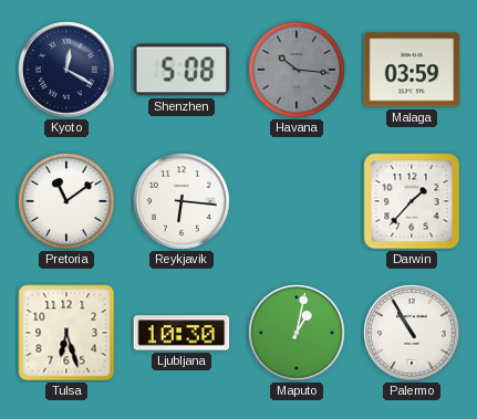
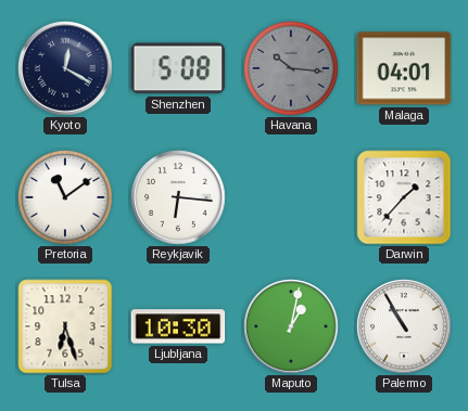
Malaga: 03:59 -> 04:01 (404, 68)
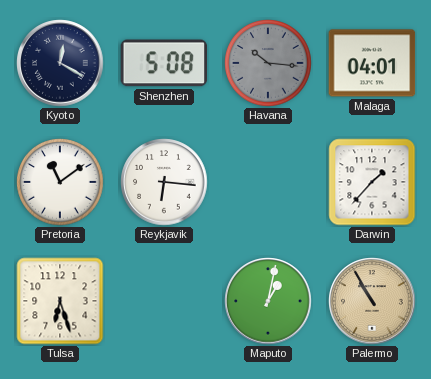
Ljubljana: 10:30 -> none (178, 326)
Palermo dial: white -> champagne (372, 301)
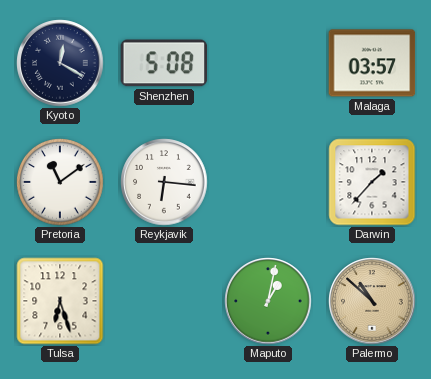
Havana: 10:16 -> none (268, 63)
Malaga: 04:01 -> 03:57 (372, 63)
Palermo: 10:55 -> 10:52 (372, 301)
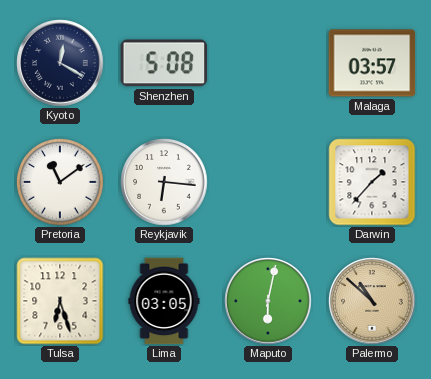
Lima: none -> 03:05 (164, 301)
Maputo: 1:02 -> 6:02 (268, 301)
